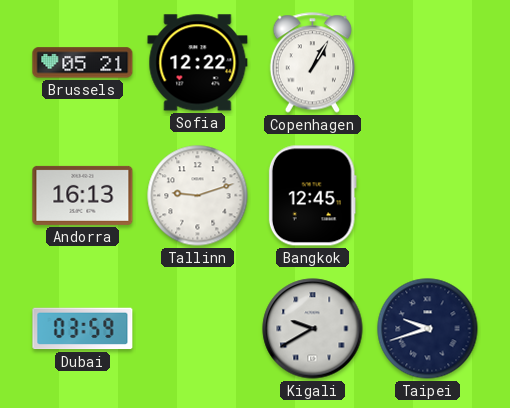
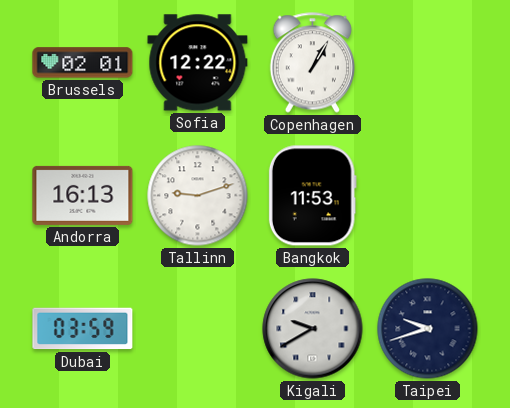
Brussels: 05:21 -> 02:01 (83, 63)
Bangkok: 12:45 -> 11:53 (312, 196)
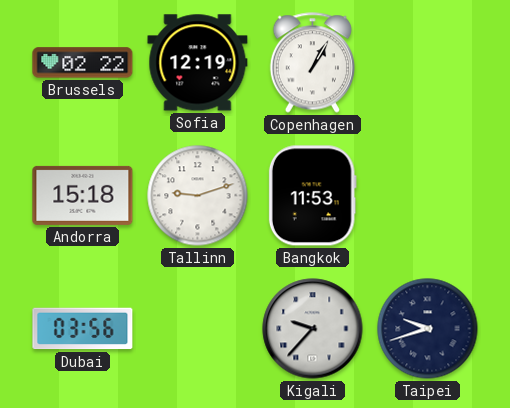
Brussels: 02:01 -> 02:22 (83, 63)
Sofia: 12:22 -> 12:19 (198, 63)
Andorra: 16:13 -> 15:18 (83, 195)
Dubai: 03:59 -> 03:56 (83, 329)
Kigali: 9:40 -> 9:37 (313, 329)
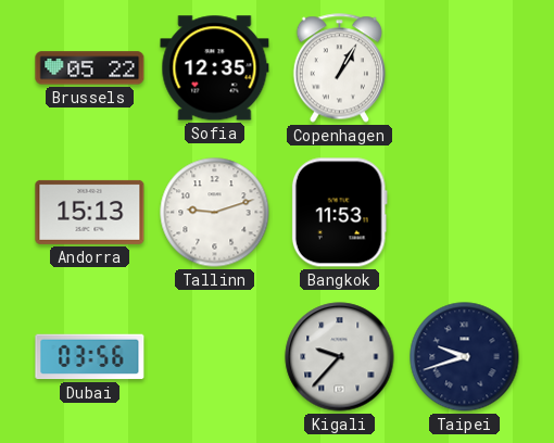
Brussels: 02:22 -> 05:22 (90, 68)
Sofia: 12:19 -> 12:35 (215, 68)
Andorra: 15:18 -> 15:13 (90, 212)
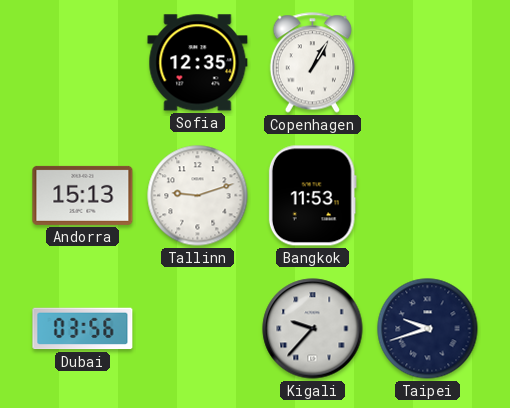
Brussels: 05:22 -> none (90, 68)
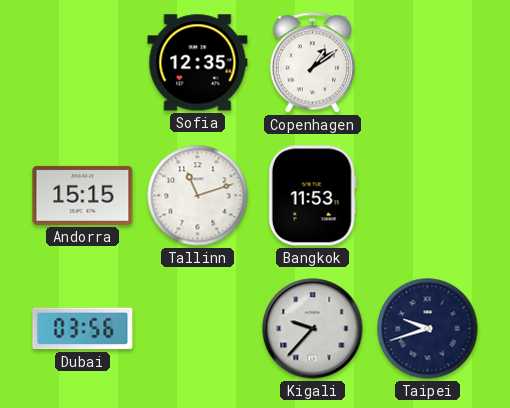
Copenhagen: 1:05 -> 1:09 (312, 63)
Andorra: 15:13 -> 15:15 (83, 195)
Tallinn: 9:12 -> 11:12 (198, 196)
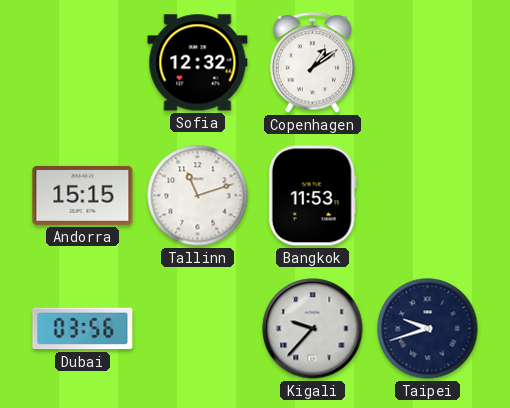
Sofia: 12:35 -> 12:32 (198, 63)
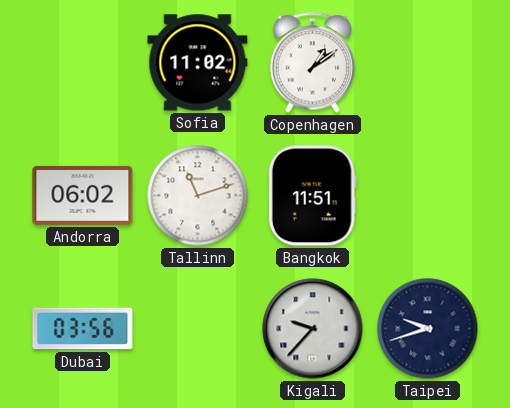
Sofia: 12:32 -> 11:02 (198, 63)
Andorra: 15:15 -> 06:02 (83, 195)
Bangkok: 11:53 -> 11:51 (312, 196)
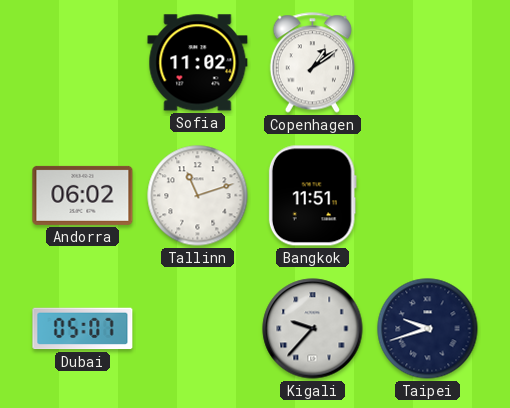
Dubai: 03:56 -> 05:07 (83, 329)
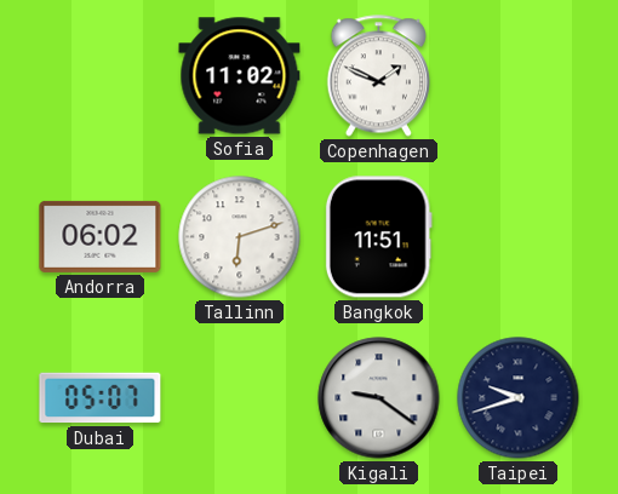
Copenhagen: 1:09 -> 1:49 (378, 76)
Tallinn: 11:12 -> 6:12 (240, 237)
Kigali: 9:37 -> 9:21 (379, 398)
